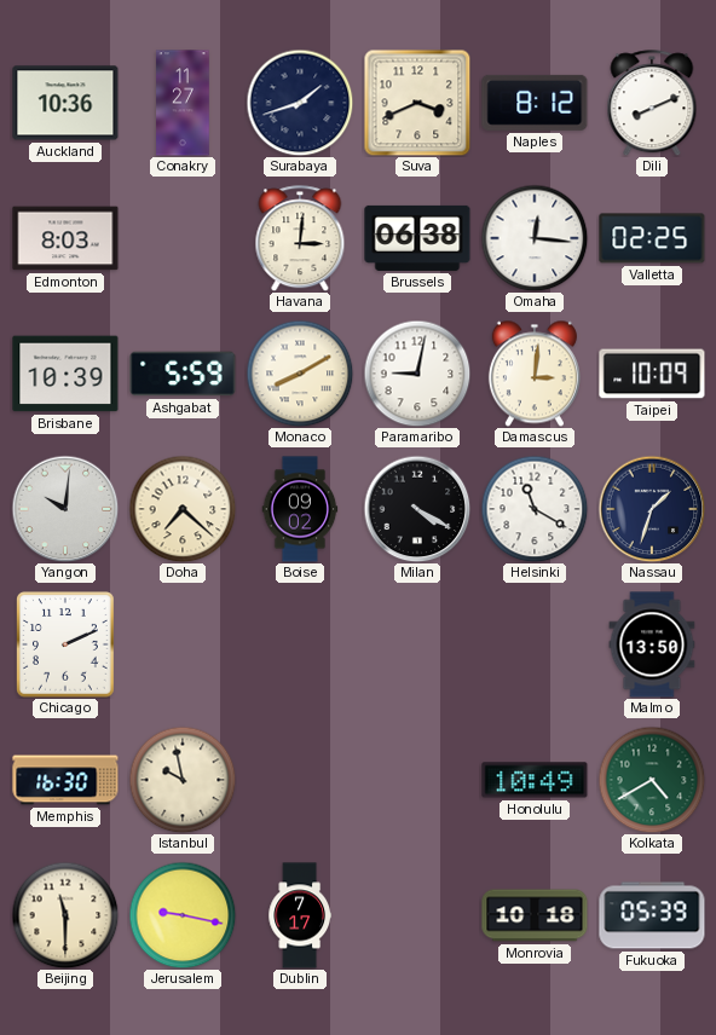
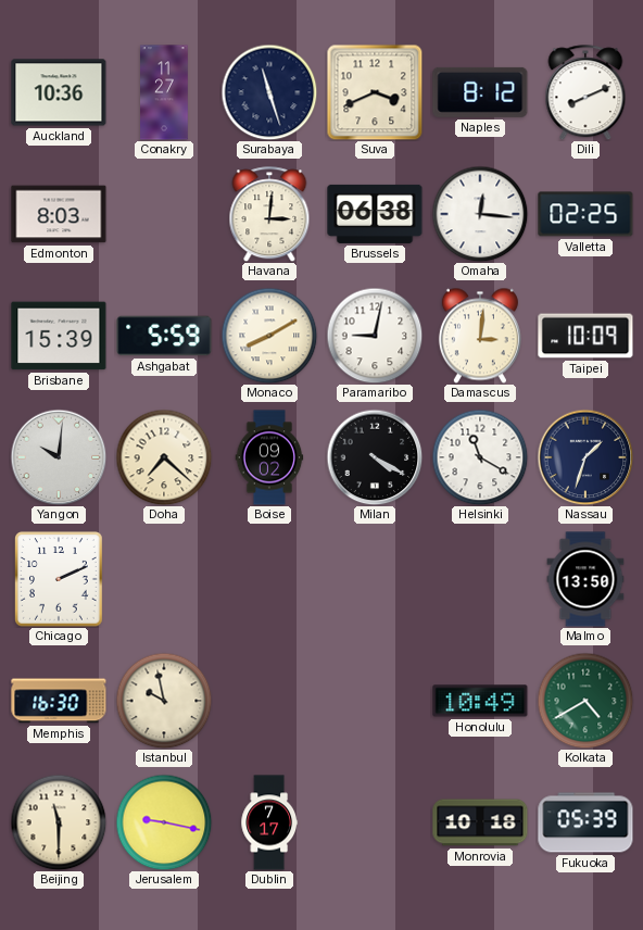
Surabaya: 1:42 -> 11:27 (269, 92)
Brisbane: 10:39 -> 15:39 (59, 336)
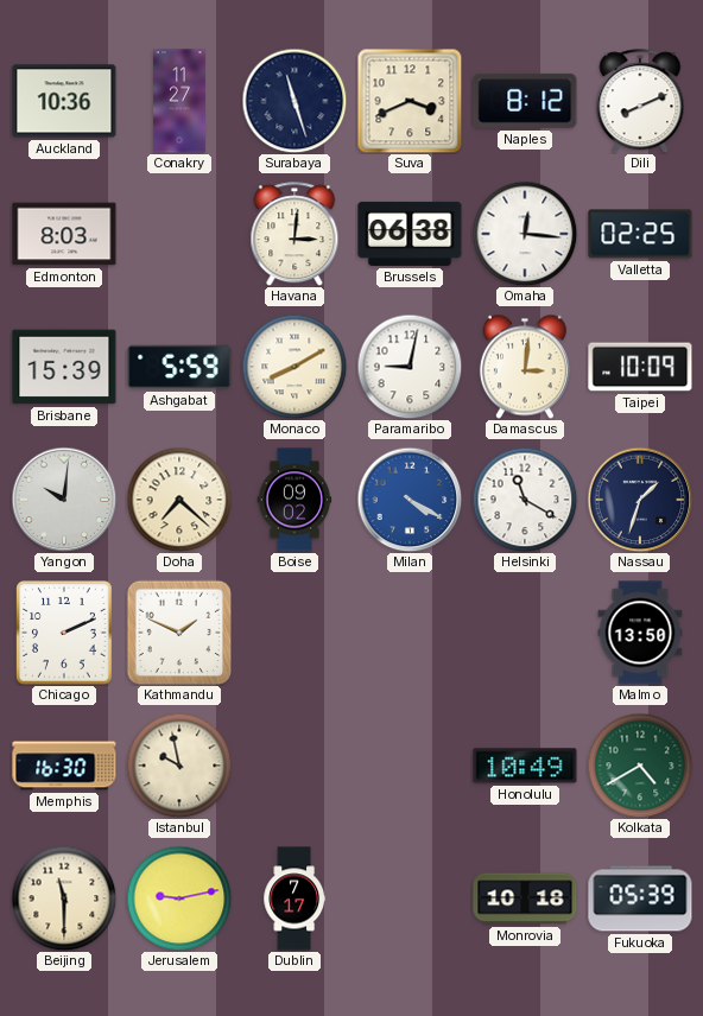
Milan dial: black -> blue (410, 500)
Kathmandu: none -> 1:49 (179, 633)
Jerusalem: 9:17 -> 9:13 (179, 898)
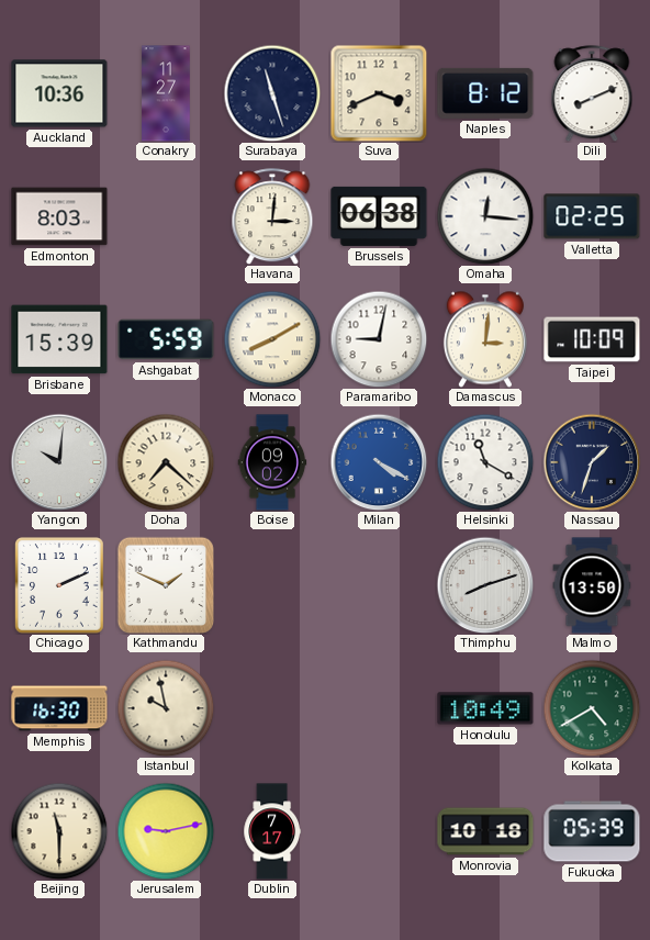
Thimphu: none -> 8:12 (485, 585)
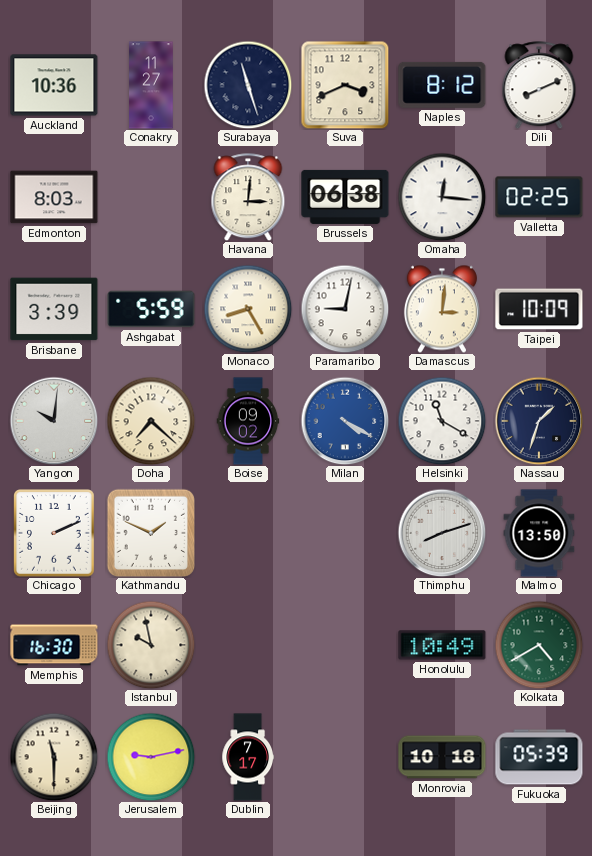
Brisbane: 15:39 -> 3:39 (54, 309)
Monaco: 8:10 -> 8:25 (248, 309)
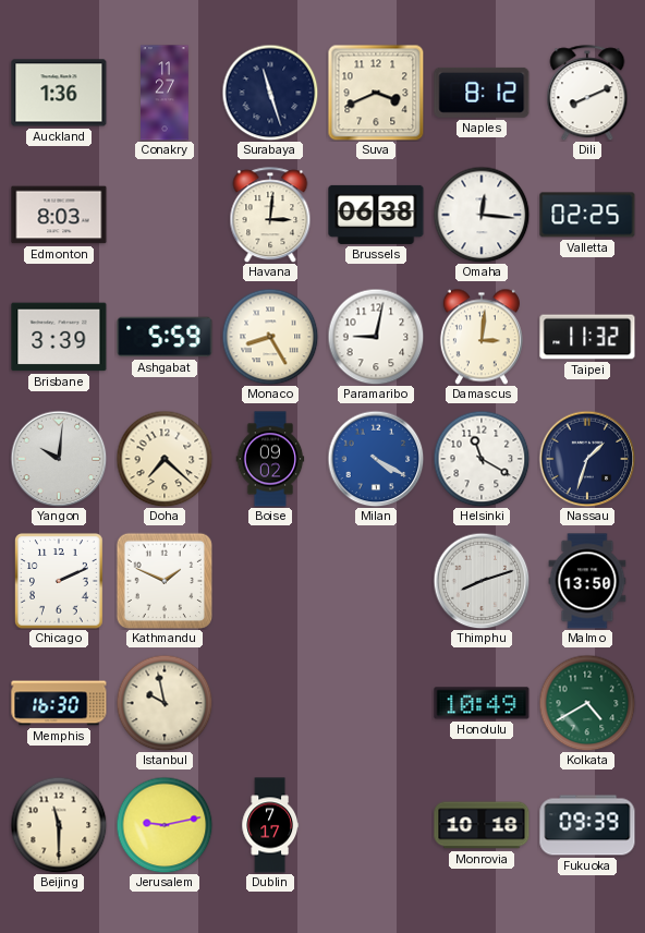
Auckland: 10:36 -> 1:36 (59, 93)
Taipei: 10:09 -> 11:32 (587, 337)
Fukuoka: 05:39 -> 09:39 (587, 825)
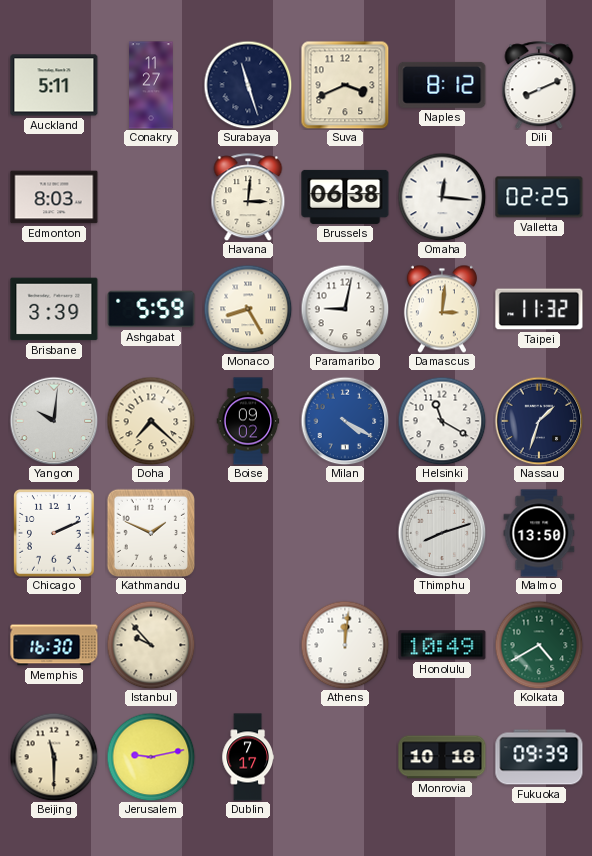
Auckland: 1:36 -> 5:11 (54, 85)
Istanbul: 9:58 -> 9:53 (151, 645)
Athens: none -> 12:01 (345, 645)
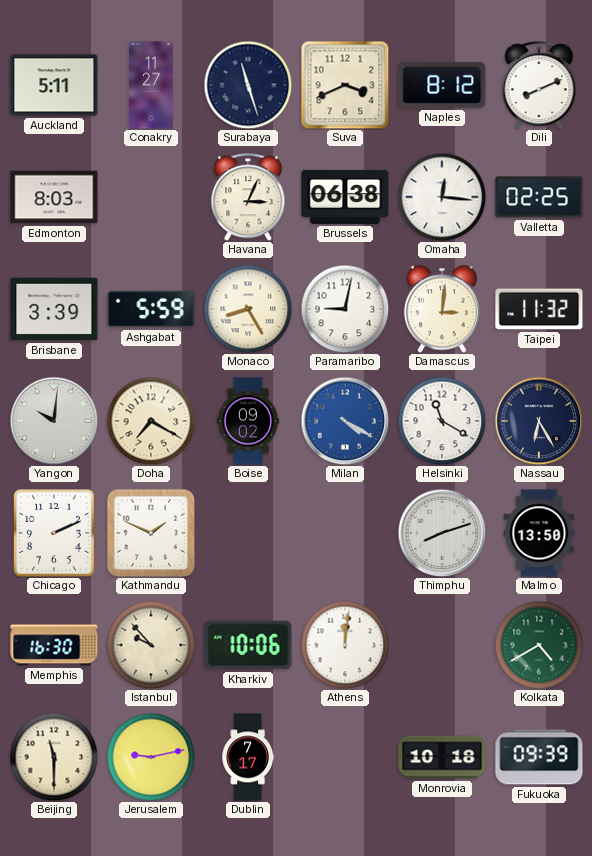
Havana: 3:01 -> 3:04 (248, 197)
Doha: 7:22 -> 7:20 (151, 421)
Nassau: 1:33 -> 6:25 (539, 421)
Kharkiv: none -> 10:06 (248, 645)
Honolulu: 10:49 -> none (442, 645)
